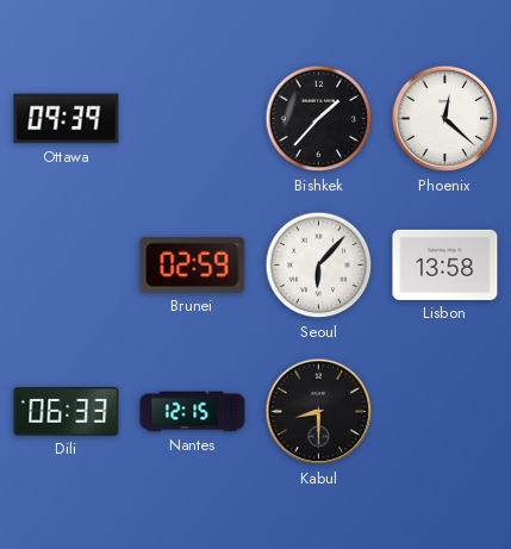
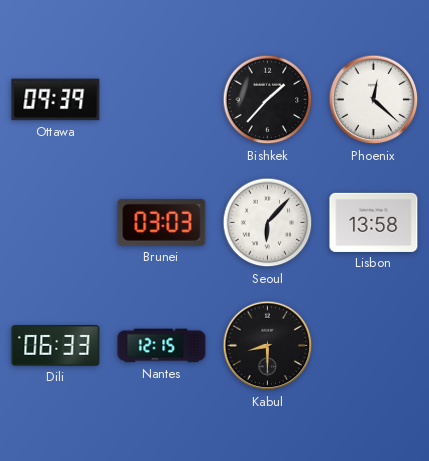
Brunei: 02:59 -> 03:03 (162, 222)
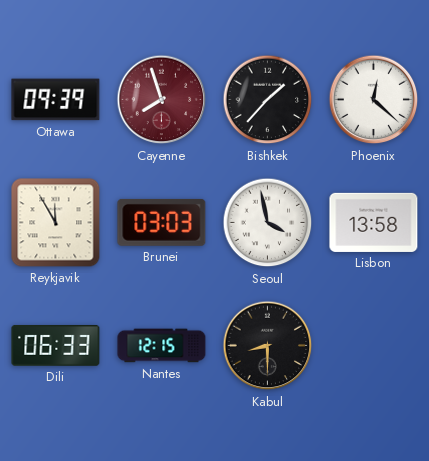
Cayenne: none -> 7:57 (162, 100)
Reykjavik: none -> 11:55 (56, 223)
Seoul: 6:07 -> 3:58 (268, 223)
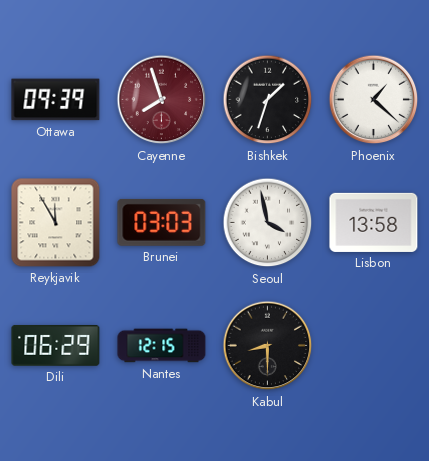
Bishkek: 1:37 -> 1:33 (268, 100)
Phoenix: 12:22 -> 1:22 (374, 100)
Dili: 06:33 -> 06:29 (56, 345)
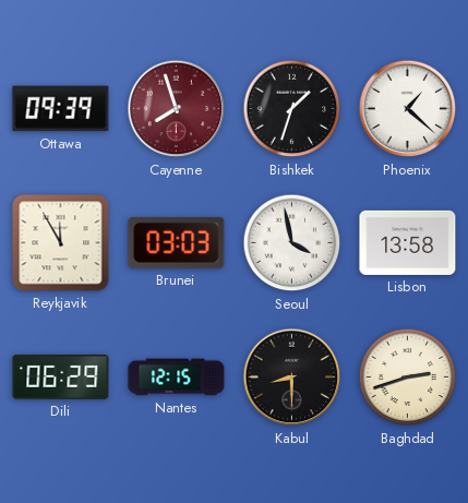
Baghdad: none -> 2:42 (408, 378)
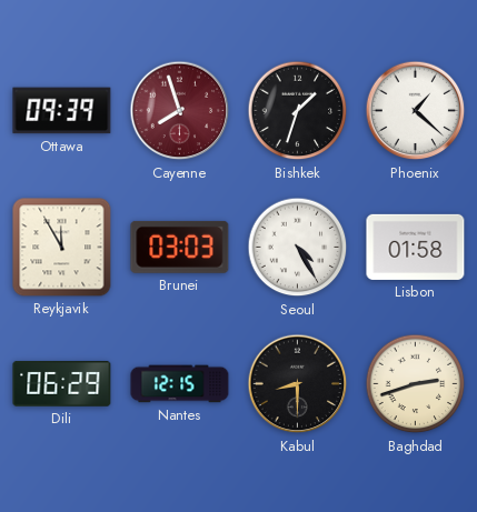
Seoul: 3:58 -> 4:25 (298, 248)
Lisbon: 13:58 -> 01:58 (416, 247)
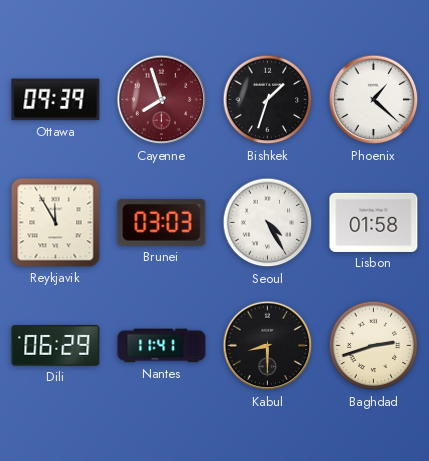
Nantes: 12:15 -> 11:41 (162, 346)
